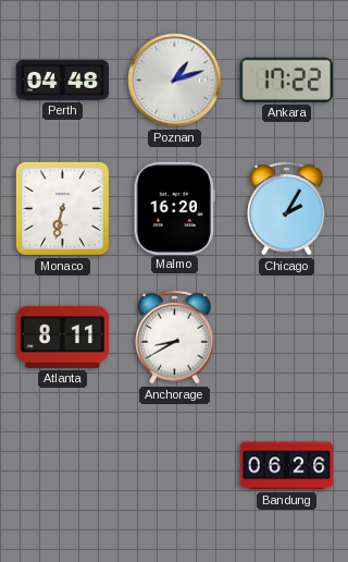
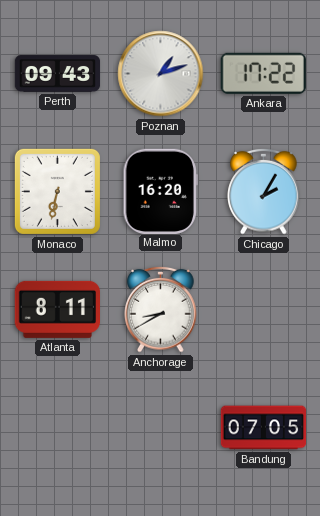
Perth: 04:48 -> 09:43 (58, 74)
Bandung: 06:26 -> 07:05 (264, 428)
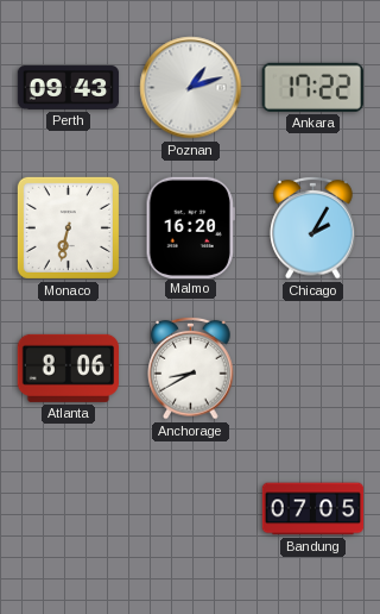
Atlanta: 8:11 -> 8:06 (68, 368)
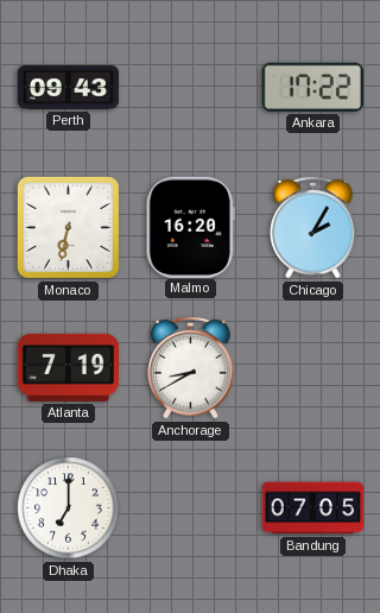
Poznan: 1:12 -> none (191, 88)
Atlanta: 8:06 -> 7:19 (68, 367)
Dhaka: none -> 7:00 (69, 508)
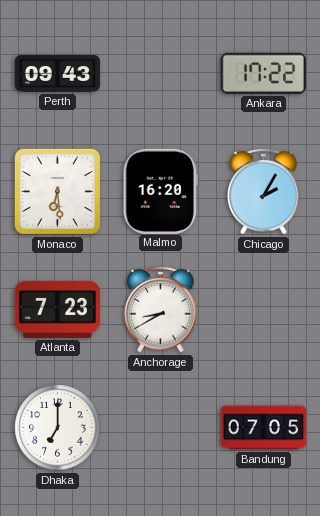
Monaco: 6:32 -> 6:29 (57, 191)
Atlanta: 7:19 -> 7:23 (57, 309)
